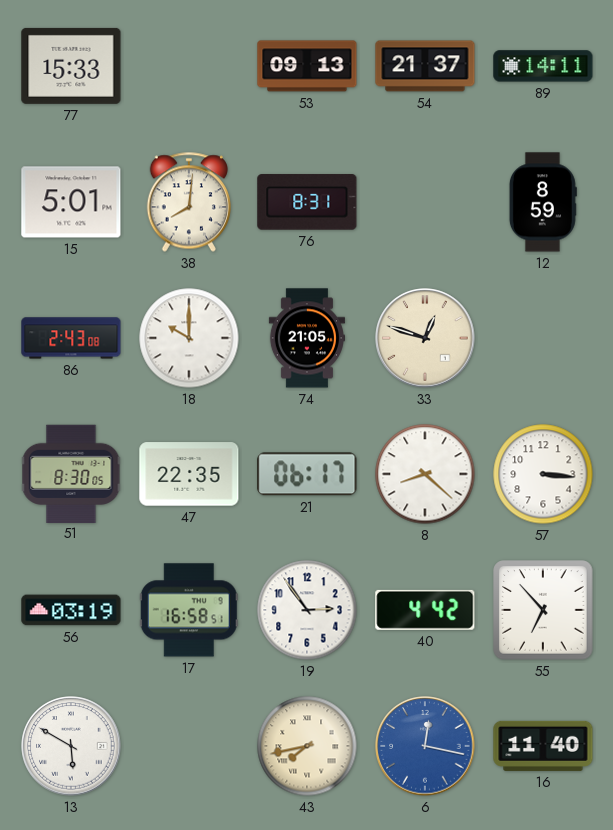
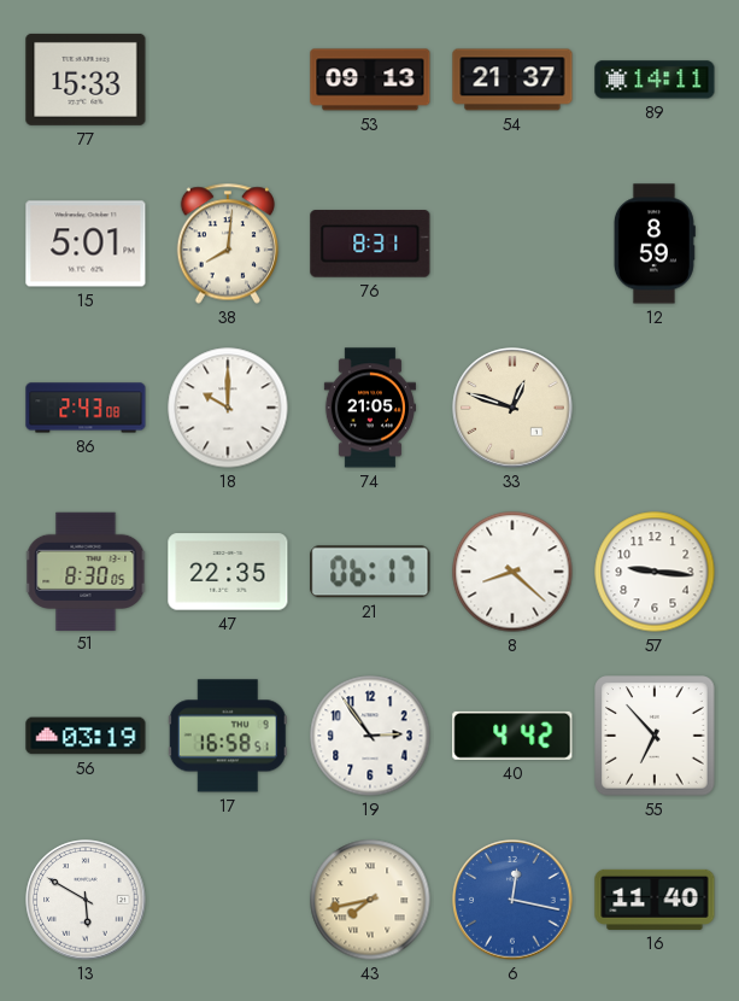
57: 3:16 -> 9:16 (655, 572)
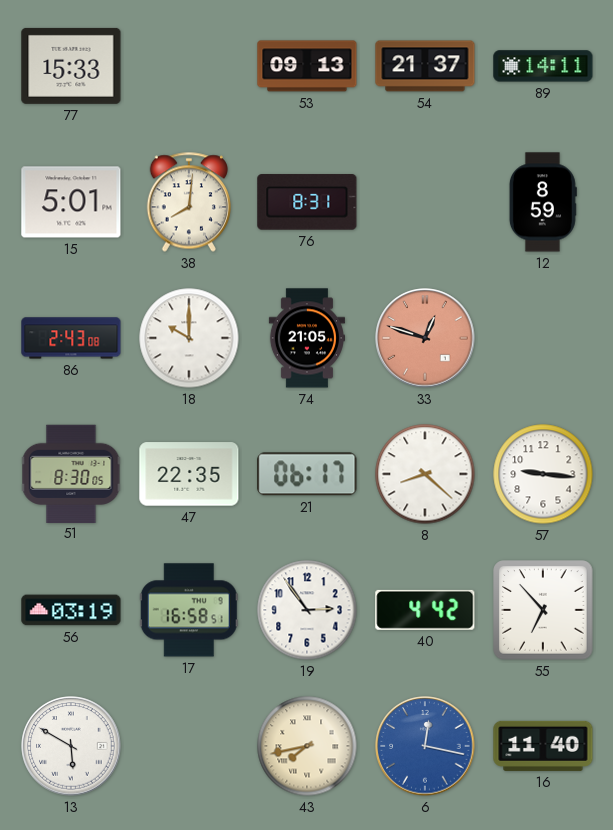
33 dial: cream -> salmon (425, 338)
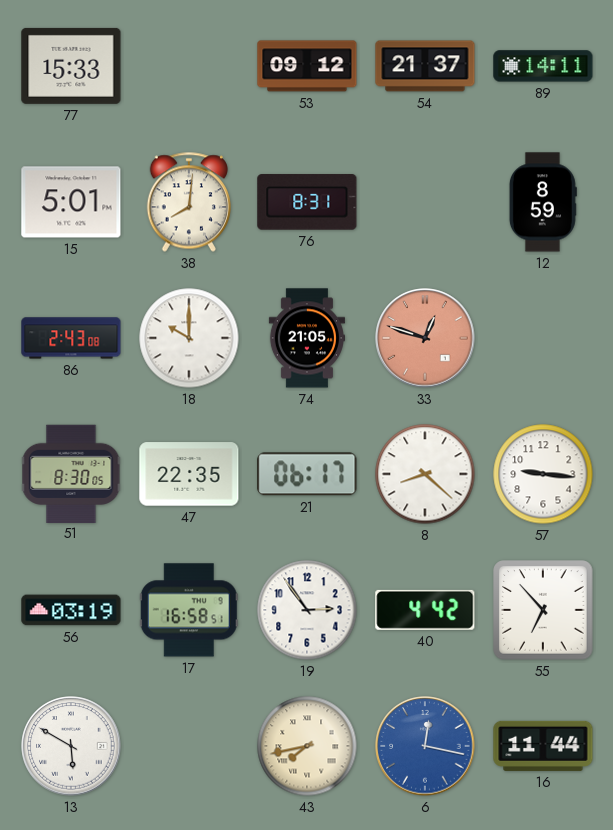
53: 09:13 -> 09:12 (307, 66)
16: 11:40 -> 11:44 (543, 746)
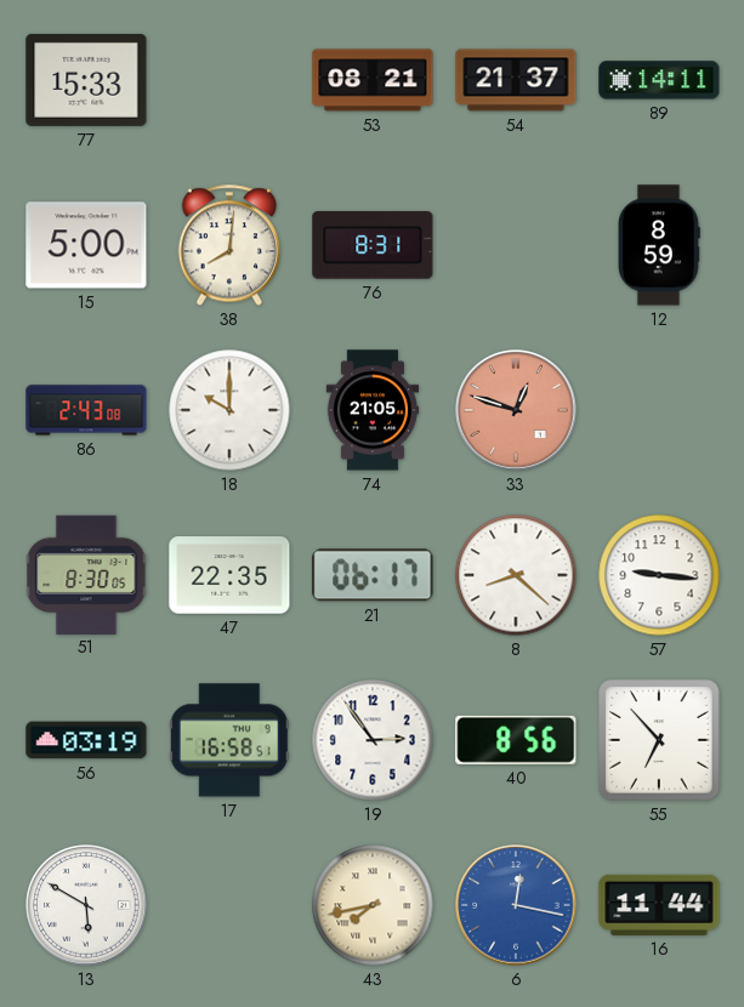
53: 09:12 -> 08:21 (373, 80)
15: 5:01 -> 5:00 (86, 245)
40: 4:42 -> 8:56 (516, 740)
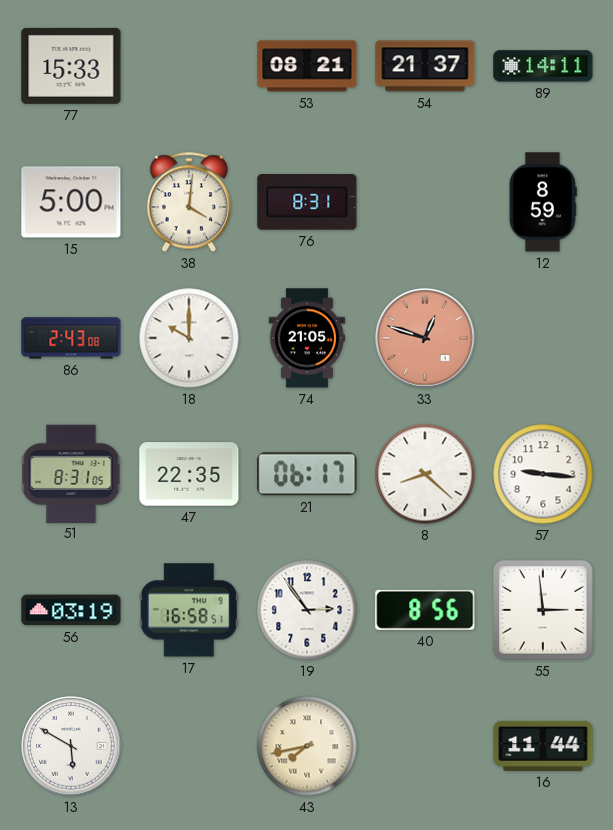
38: 8:01 -> 4:01 (188, 202)
51: 8:30 -> 8:31 (71, 473)
55: 6:53 -> 2:59 (543, 610)
6: 12:17 -> none (516, 905)
